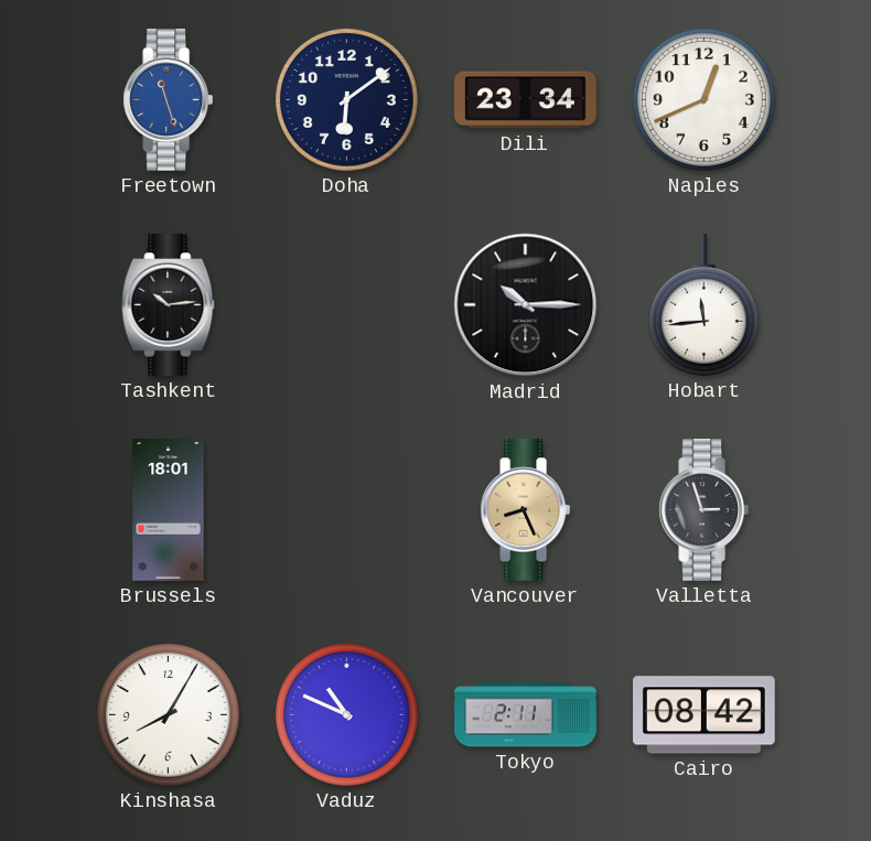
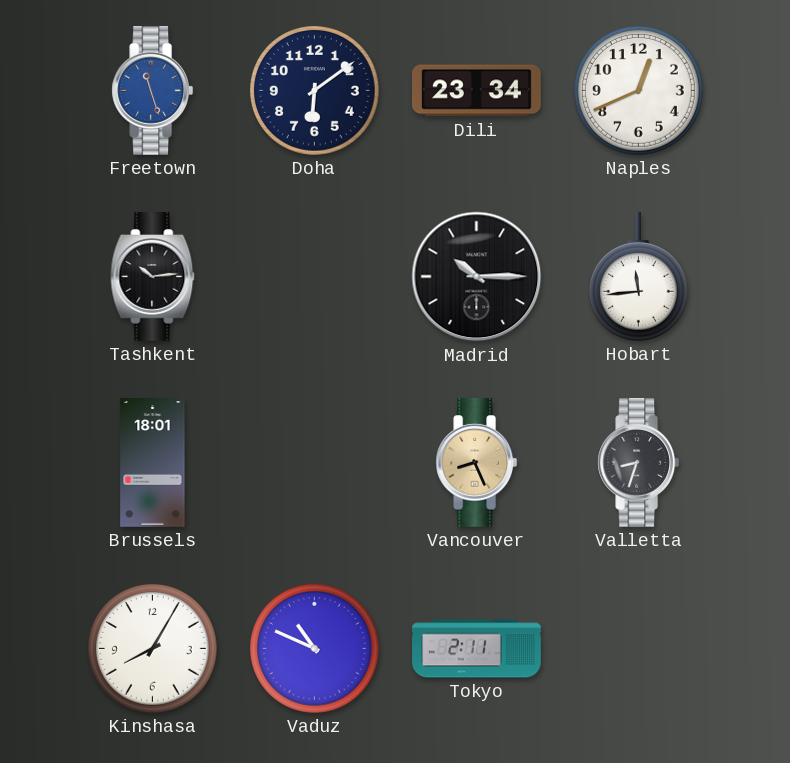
Valletta: 2:57 -> 8:33 (639, 463)
Cairo: 08:42 -> none (705, 715)
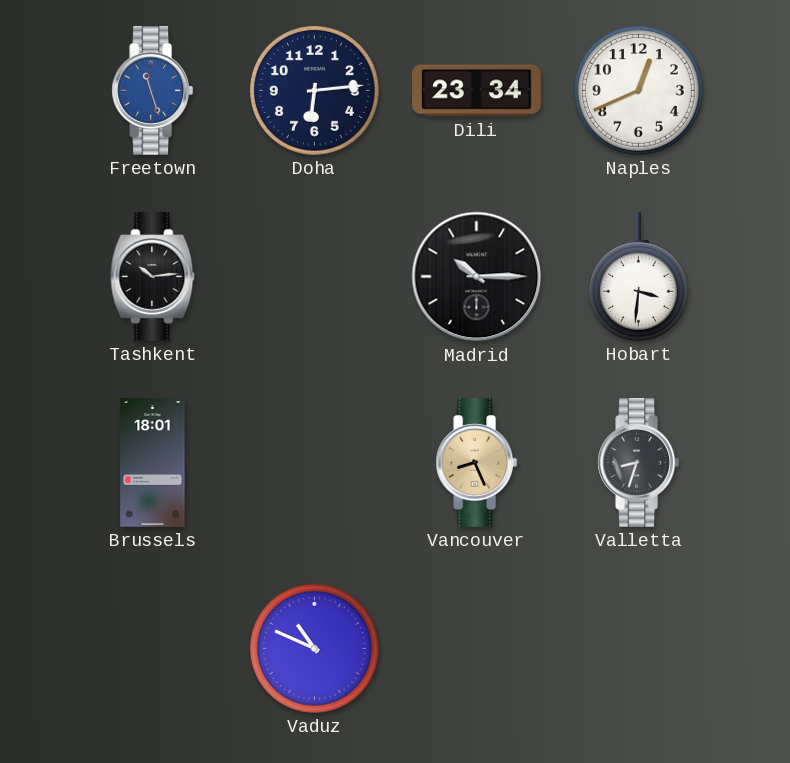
Doha: 6:09 -> 6:14 (314, 90)
Hobart: 11:44 -> 3:31 (638, 277)
Kinshasa: 8:05 -> none (152, 648)
Tokyo: 2:11 -> none (477, 649)
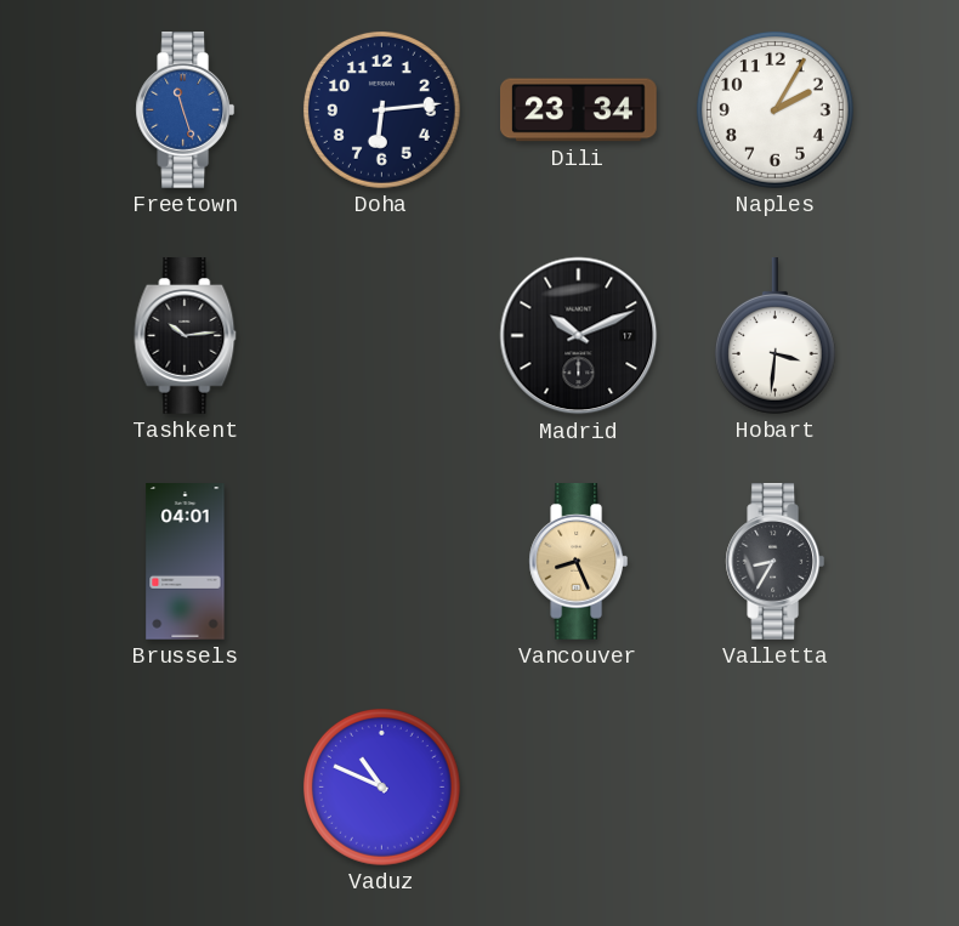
Naples: 12:41 -> 2:05 (774, 109)
Madrid: 10:15 -> 10:11 (579, 336)
Brussels: 18:01 -> 04:01 (186, 562)
Valletta: 8:33 -> 8:35 (776, 562)
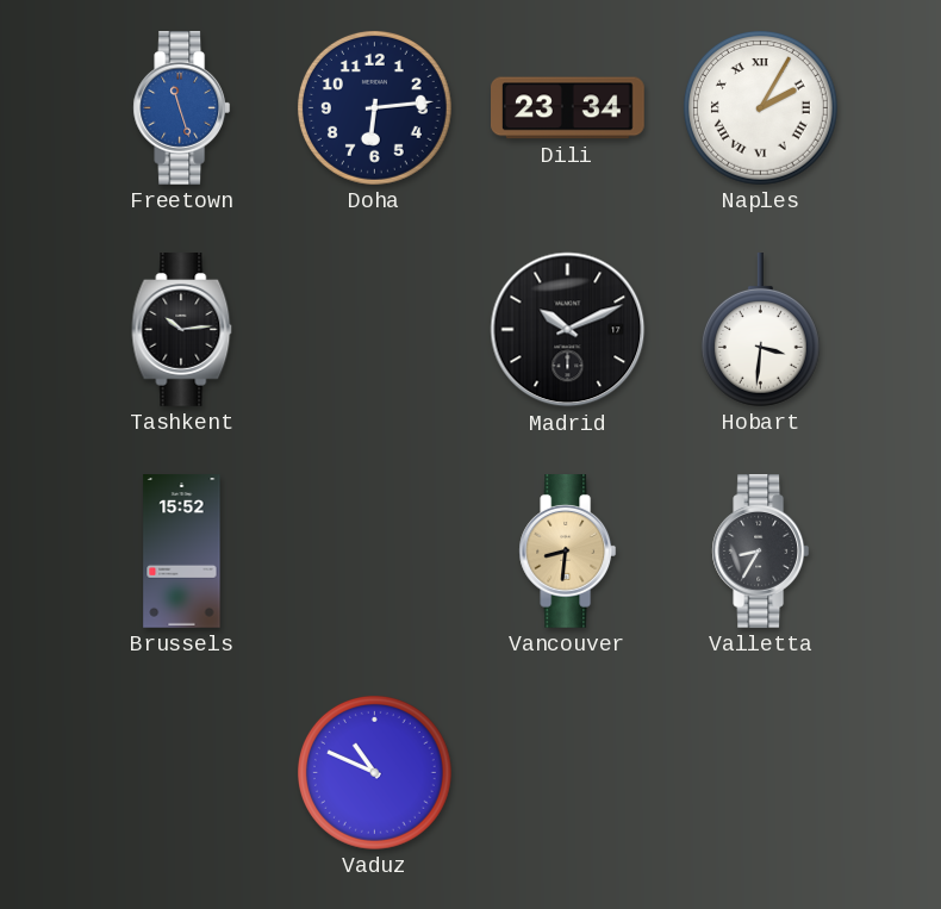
Naples numerals: Arabic -> Roman (760, 107)
Brussels: 04:01 -> 15:52 (182, 552)
Vancouver: 8:26 -> 8:31 (568, 552)
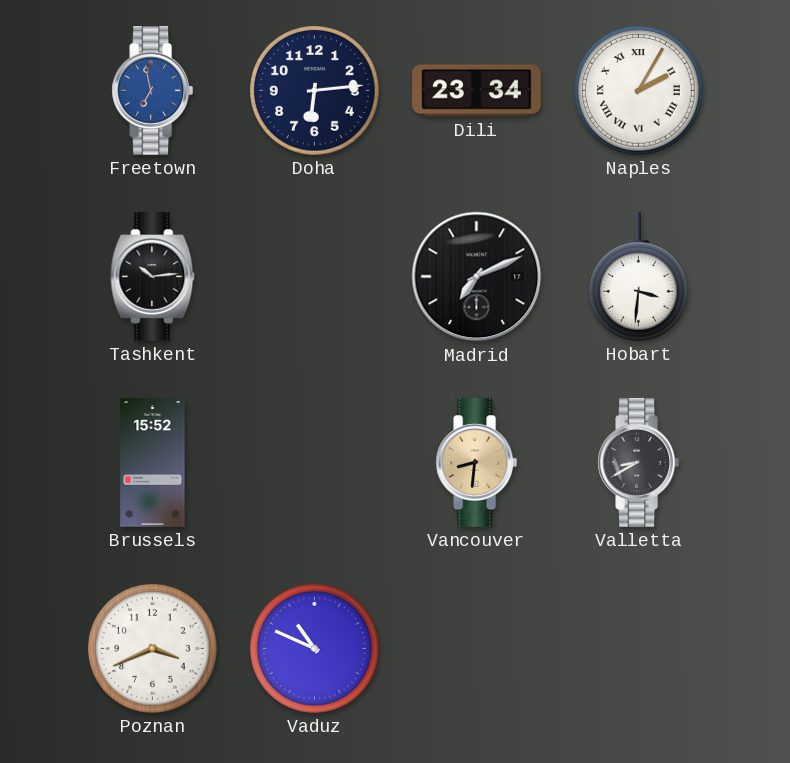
Freetown: 11:27 -> 6:58 (153, 91)
Madrid: 10:11 -> 7:11 (477, 277)
Valletta: 8:35 -> 8:40 (639, 463)
Poznan: none -> 3:41 (152, 648)
